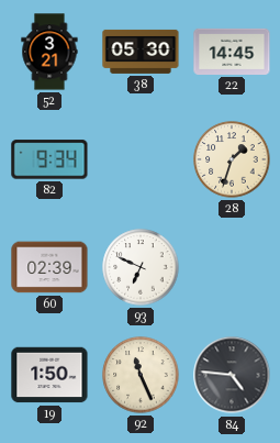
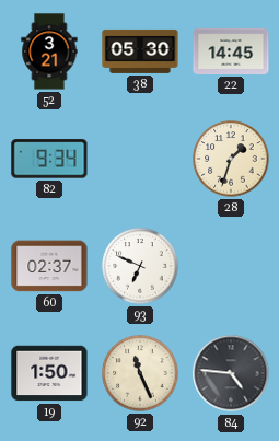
60: 02:39 -> 02:37 (49, 266)
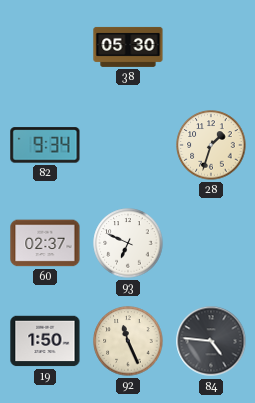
52: 3:21 -> none (49, 51)
22: 14:45 -> none (231, 51)
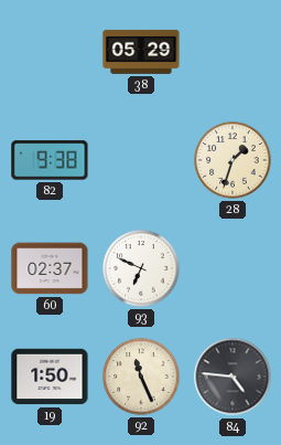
38: 05:30 -> 05:29 (141, 52)
82: 9:34 -> 9:38 (50, 160)
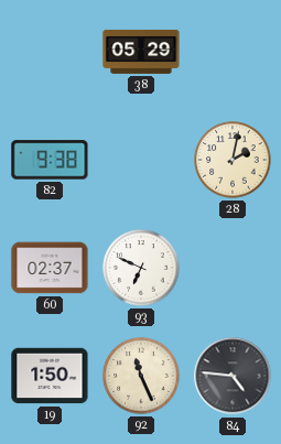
28: 1:33 -> 2:02 (233, 160)
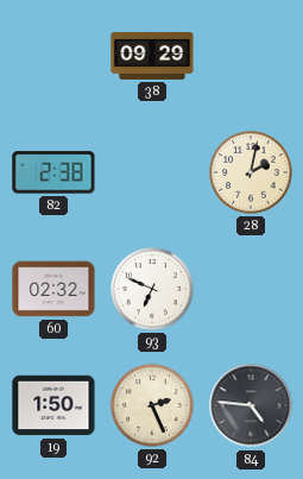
38: 05:29 -> 09:29 (152, 56)
82: 9:38 -> 2:38 (53, 172)
60: 02:37 -> 02:32 (53, 289)
92: 11:26 -> 2:26 (152, 405)
